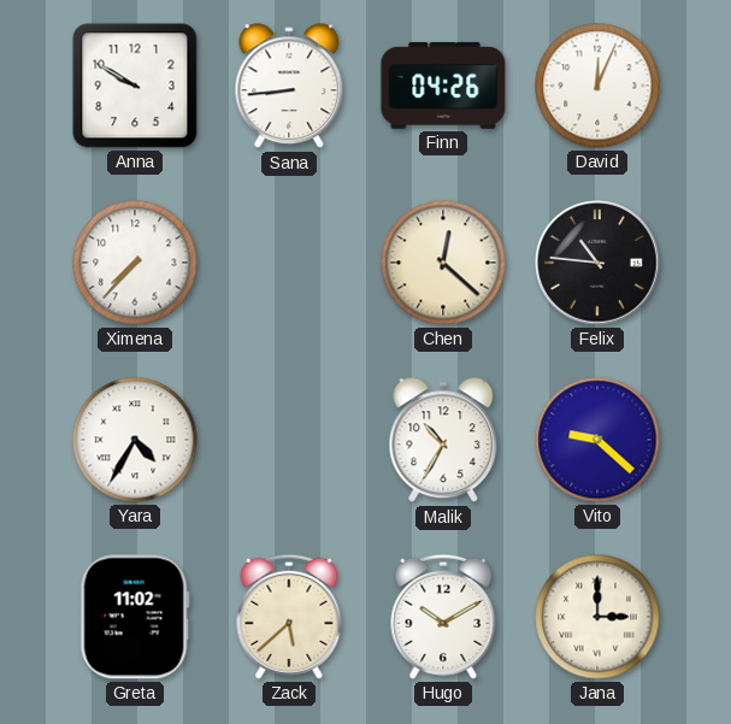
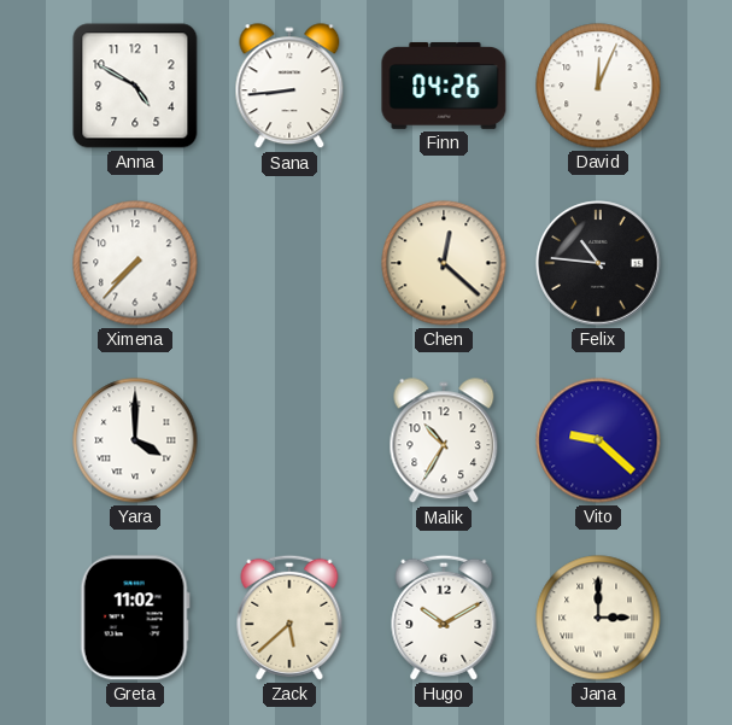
Anna: 9:50 -> 4:50 (135, 86)
Yara: 4:35 -> 4:00 (135, 440)
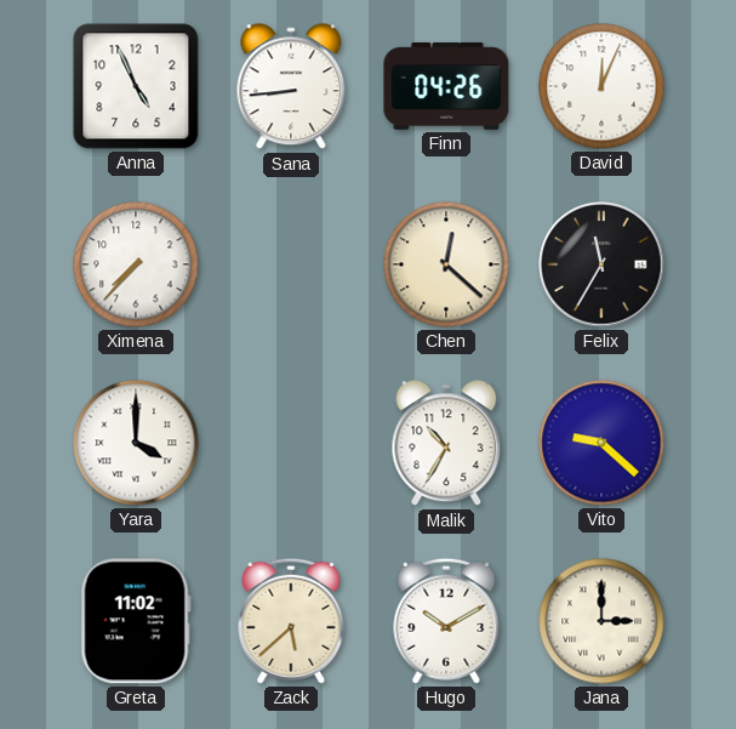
Anna: 4:50 -> 4:56 (136, 86)
Felix: 10:46 -> 11:35 (601, 264)
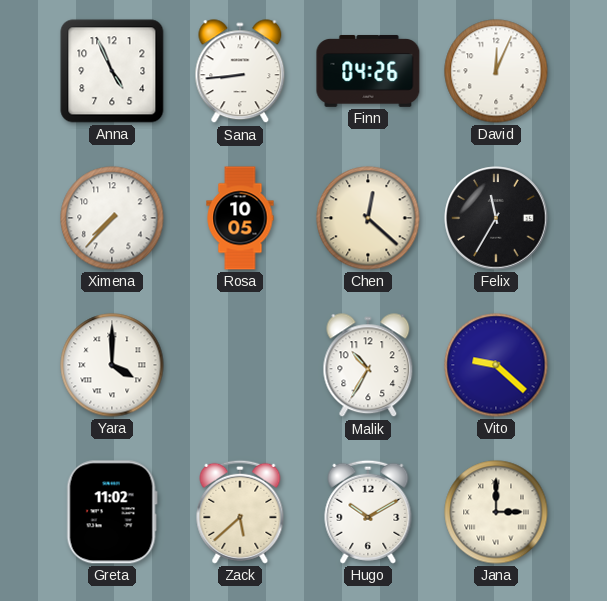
Rosa: none -> 10:05 (240, 218)
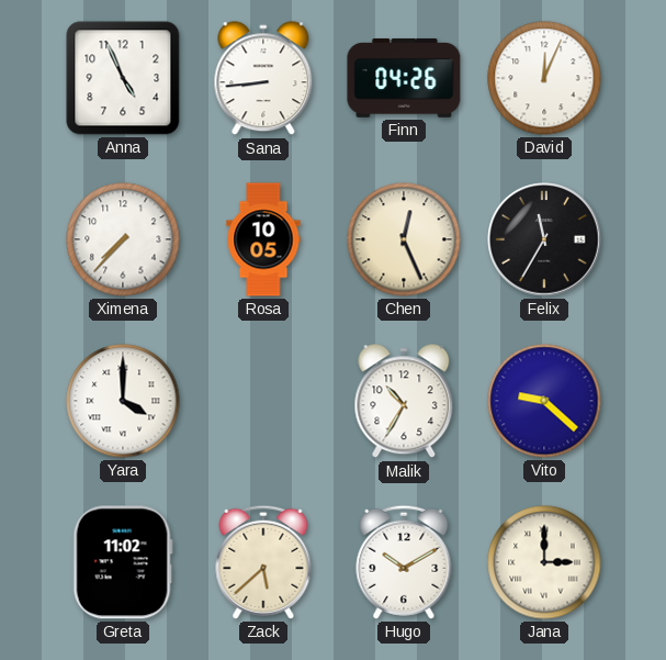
Chen: 12:22 -> 12:26 (404, 239)
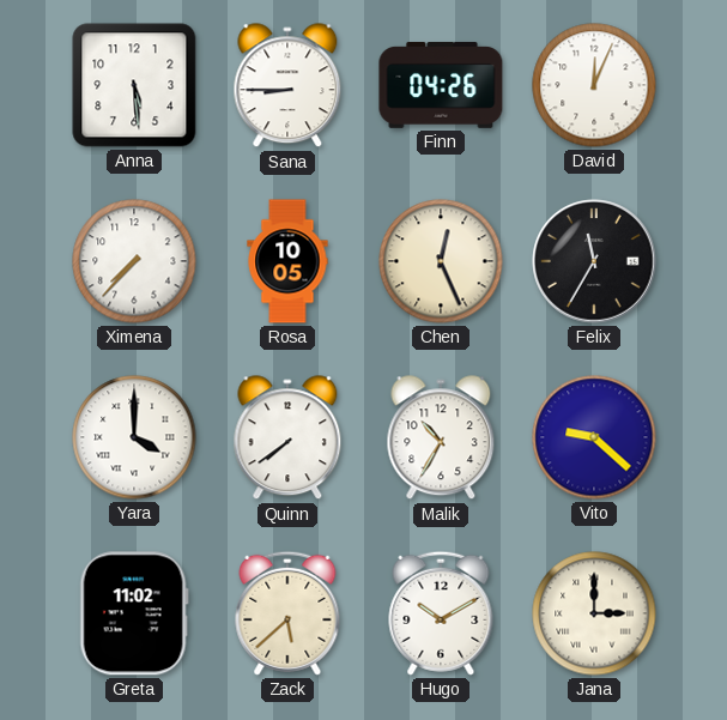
Anna: 4:56 -> 5:29 (134, 85)
Sana: 8:44 -> 8:45 (287, 86)
Quinn: none -> 7:39 (287, 438)
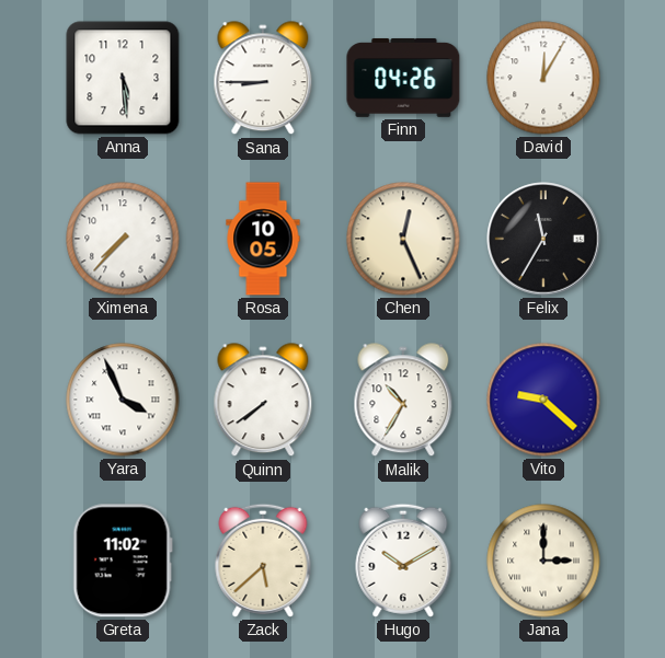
David: 12:04 -> 12:05 (543, 78)
Yara: 4:00 -> 3:56 (123, 400)
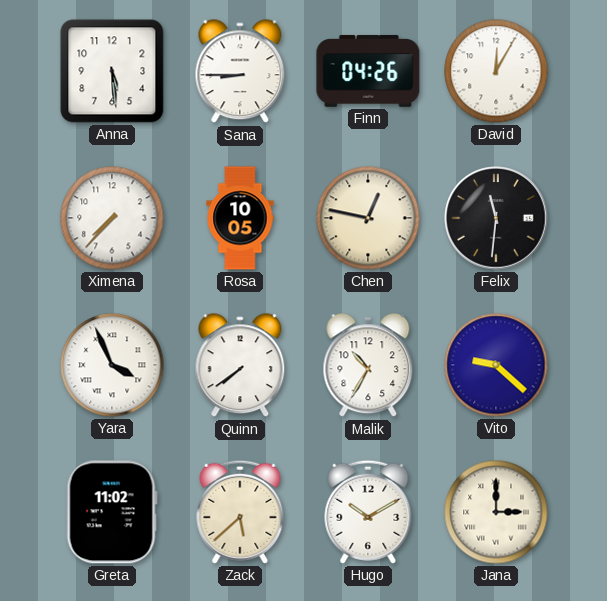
Chen: 12:26 -> 12:47 (368, 218)
Felix: 11:35 -> 11:31 (496, 218)
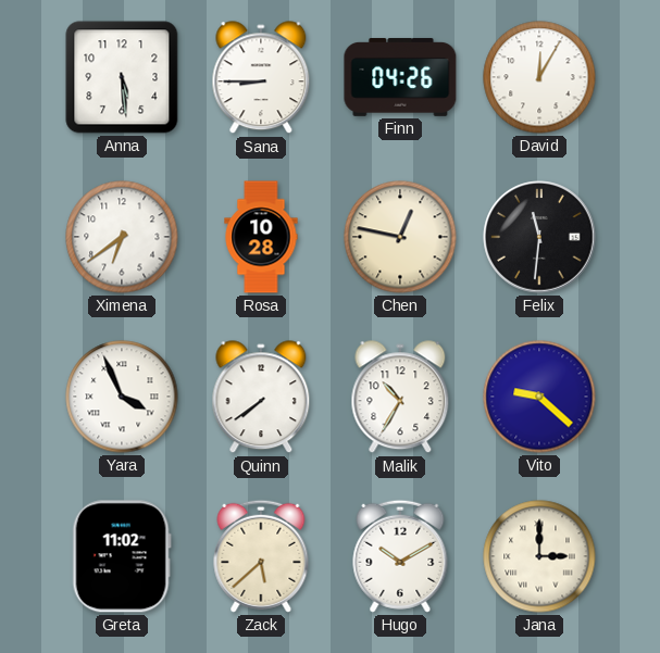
Ximena: 7:37 -> 6:39 (122, 237)
Rosa: 10:05 -> 10:28 (261, 237)
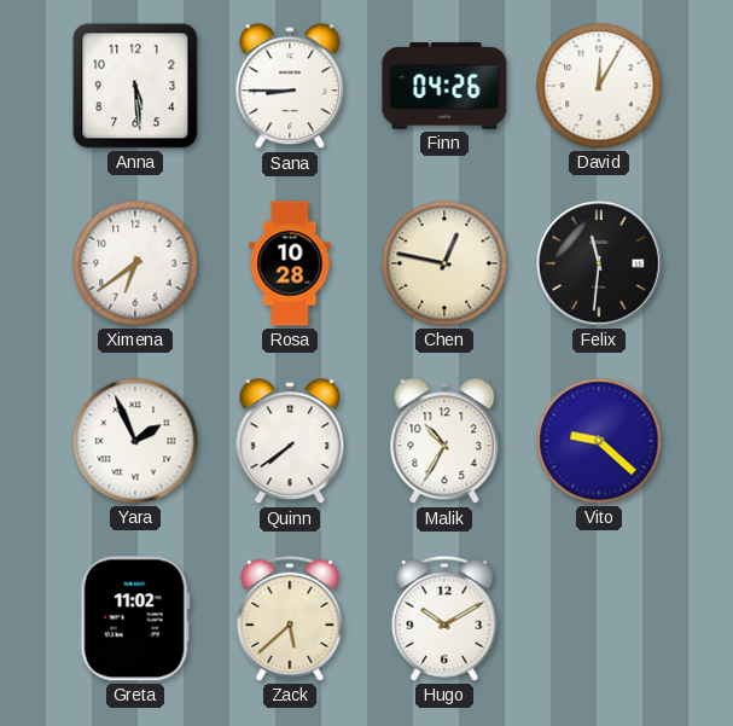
Yara: 3:56 -> 1:56 (135, 441)
Jana: 3:00 -> none (539, 556)
